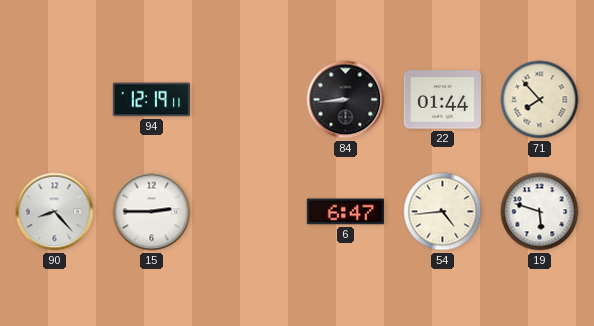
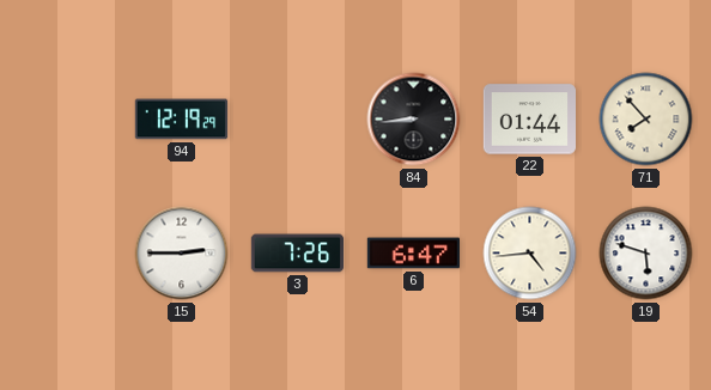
94: 12:19:11 -> 12:19:29 (182, 120)
90: 8:23 -> none (55, 212)
3: none -> 7:26 (298, 254)
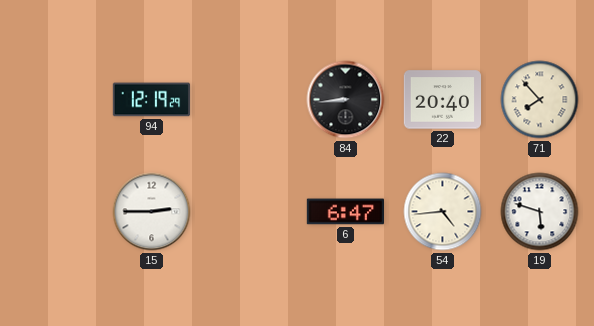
22: 01:44 -> 20:40 (443, 100)
3: 7:26 -> none (298, 254)
